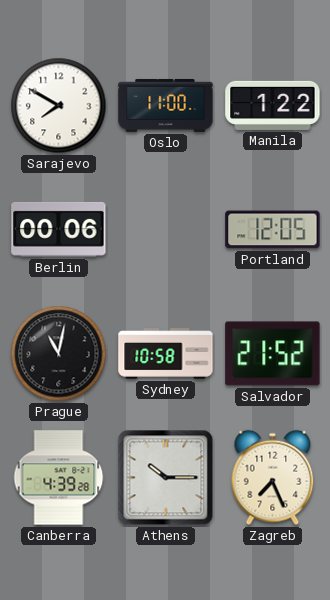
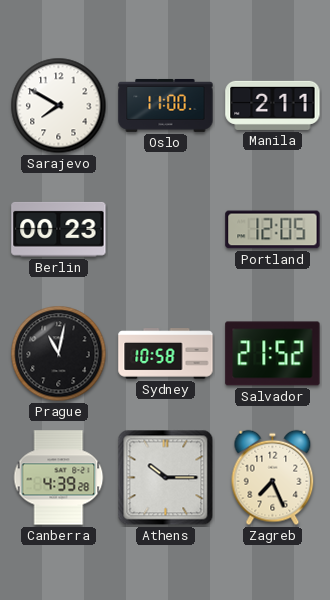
Manila: 1:22 -> 2:11 (273, 105)
Berlin: 00:06 -> 00:23 (59, 229)
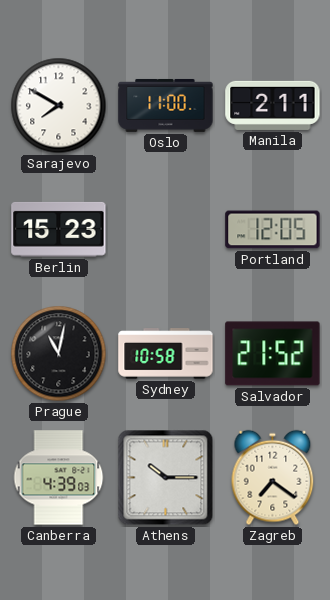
Berlin: 00:23 -> 15:23 (59, 229)
Canberra: 4:39:28 -> 4:39:03 (59, 478)
Zagreb: 7:26 -> 7:21 (273, 478)
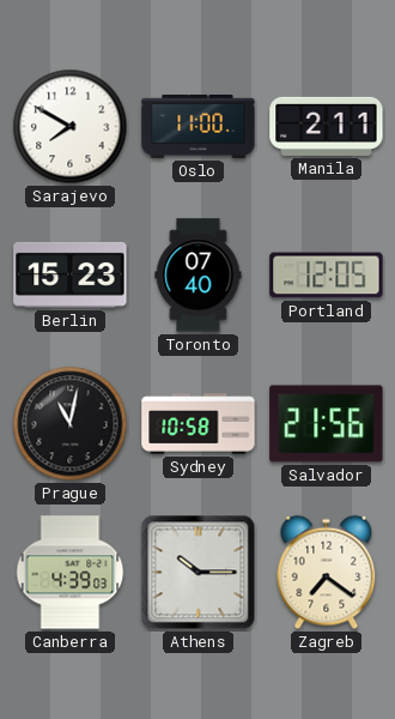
Toronto: none -> 07:40 (199, 276)
Salvador: 21:52 -> 21:56 (327, 424)
